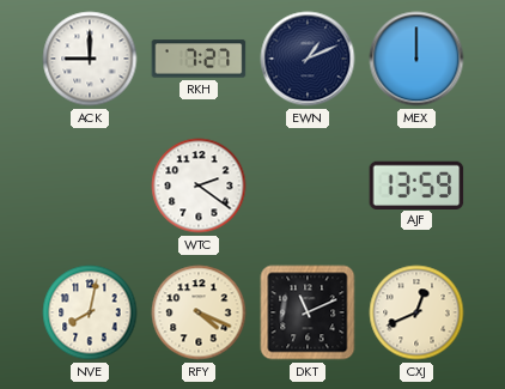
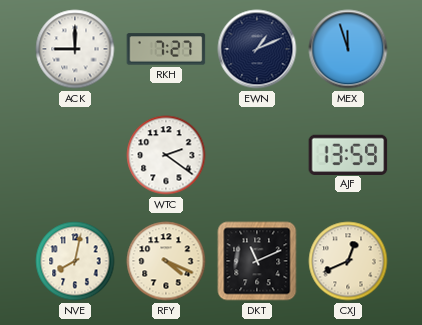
MEX: 12:00 -> 11:57 (348, 49)
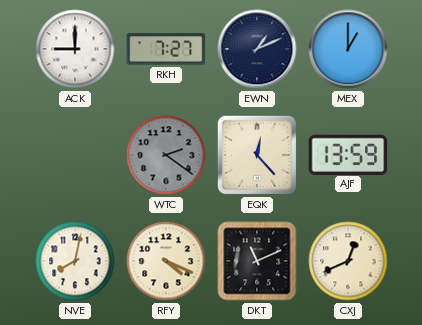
MEX: 11:57 -> 1:00 (348, 49)
WTC dial: white -> grey (166, 155)
EQK: none -> 12:23 (257, 155)
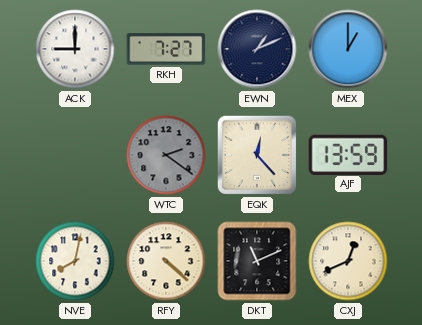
RFY: 4:19 -> 4:22 (166, 261)
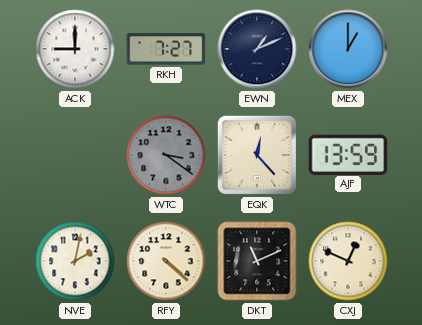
WTC: 2:21 -> 3:21 (166, 155)
NVE: 8:02 -> 2:02 (75, 261)
CXJ: 12:41 -> 12:49 (348, 261)
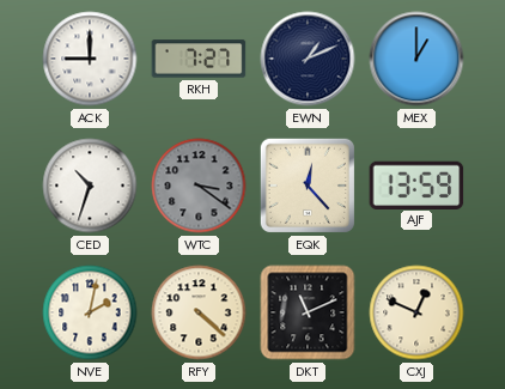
CED: none -> 10:33 (90, 186)
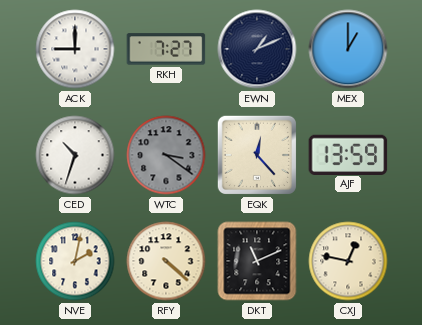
CXJ: 12:49 -> 12:47 (348, 261)
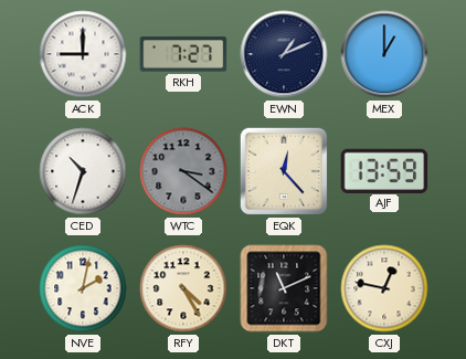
RFY: 4:22 -> 4:25 (183, 288)
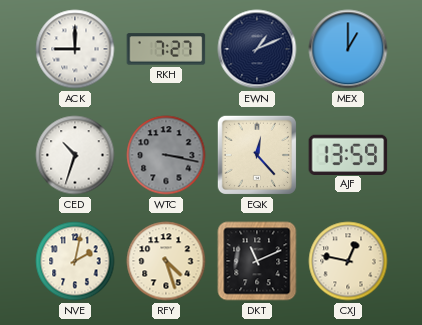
WTC: 3:21 -> 3:17 (166, 155)
RFY: 4:25 -> 4:27 (166, 261)
